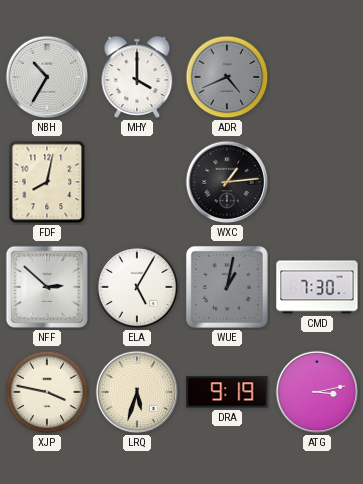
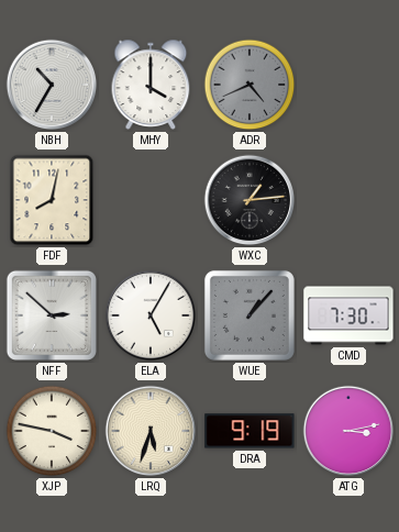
WUE: 1:02 -> 1:07 (250, 315)
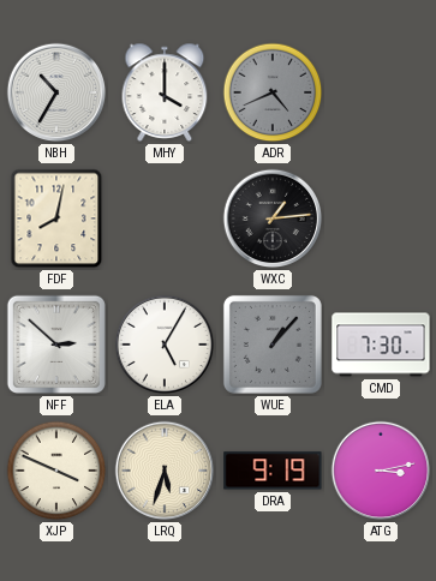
XJP: 3:47 -> 3:49 (56, 471)
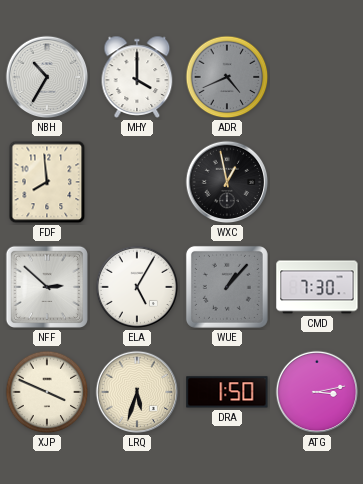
FDF: 8:02 -> 7:59 (47, 182)
WXC: 1:14 -> 12:58 (227, 182)
DRA: 9:19 -> 1:50 (227, 392)
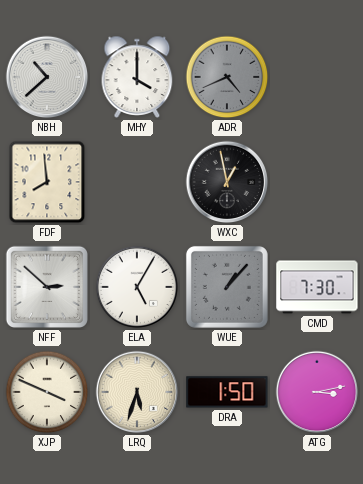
NBH: 10:35 -> 10:38 (47, 77)
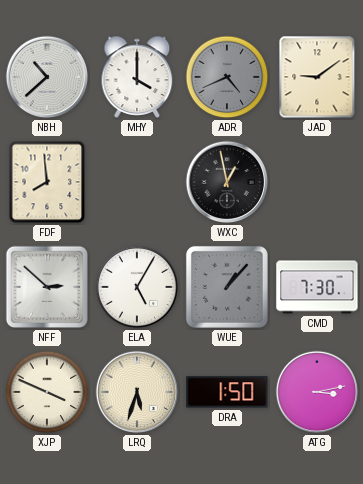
JAD: none -> 9:09 (317, 77)
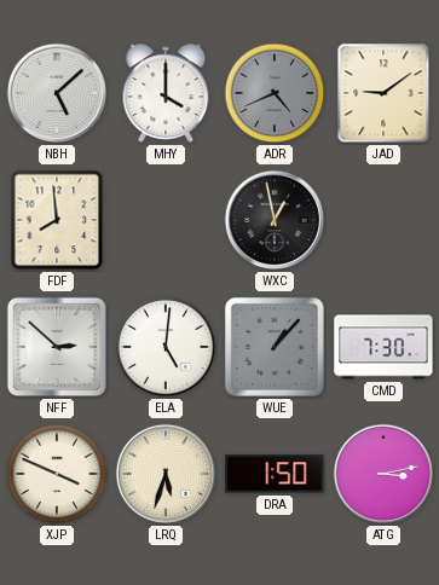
NBH: 10:38 -> 5:08 (57, 93)
ELA: 5:05 -> 5:01 (166, 347)
